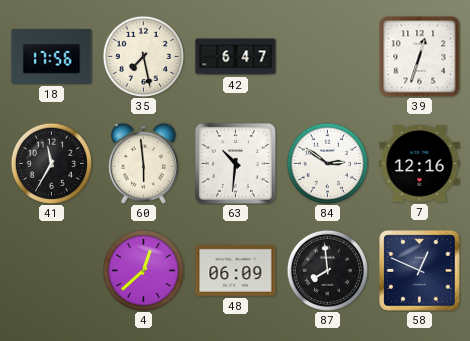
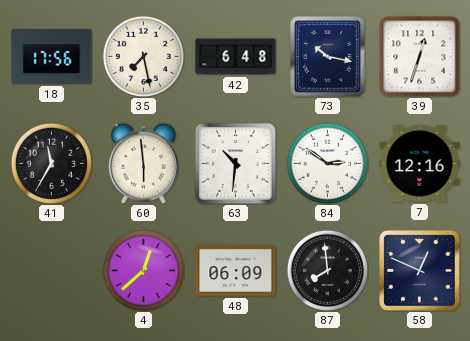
42: 6:47 -> 6:48 (236, 57)
73: none -> 10:17 (328, 57)
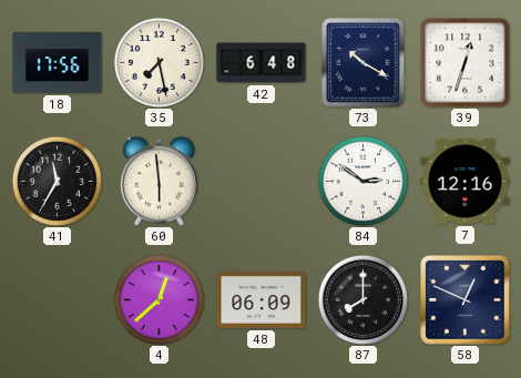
73: 10:17 -> 10:20 (364, 63)
63: 10:31 -> none (235, 163)
87: 7:59 -> 8:00 (362, 299)
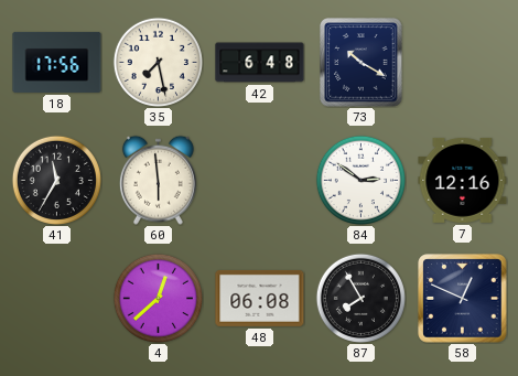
39: 12:33 -> none (466, 63)
48: 06:09 -> 06:08 (260, 298)
87: 8:00 -> 7:55 (360, 298)
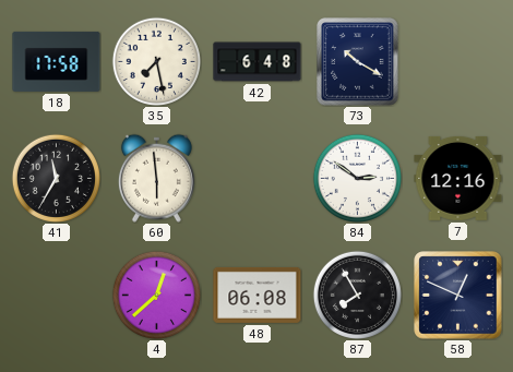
18: 17:56 -> 17:58 (57, 61)
